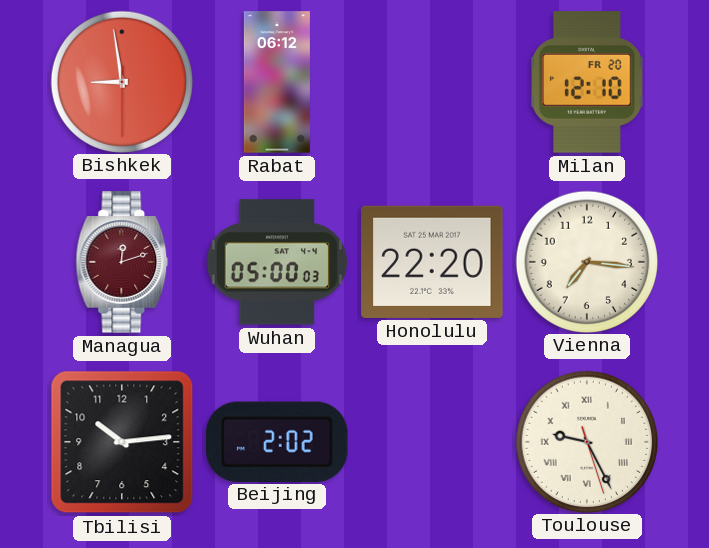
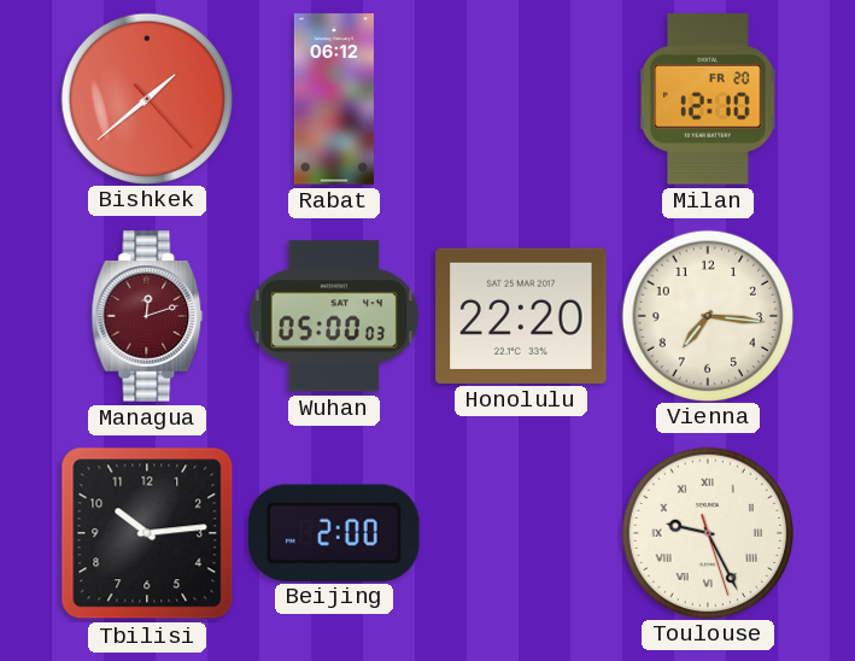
Bishkek: 8:58 -> 1:38 (146, 98)
Beijing: 2:02 -> 2:00 (334, 532)
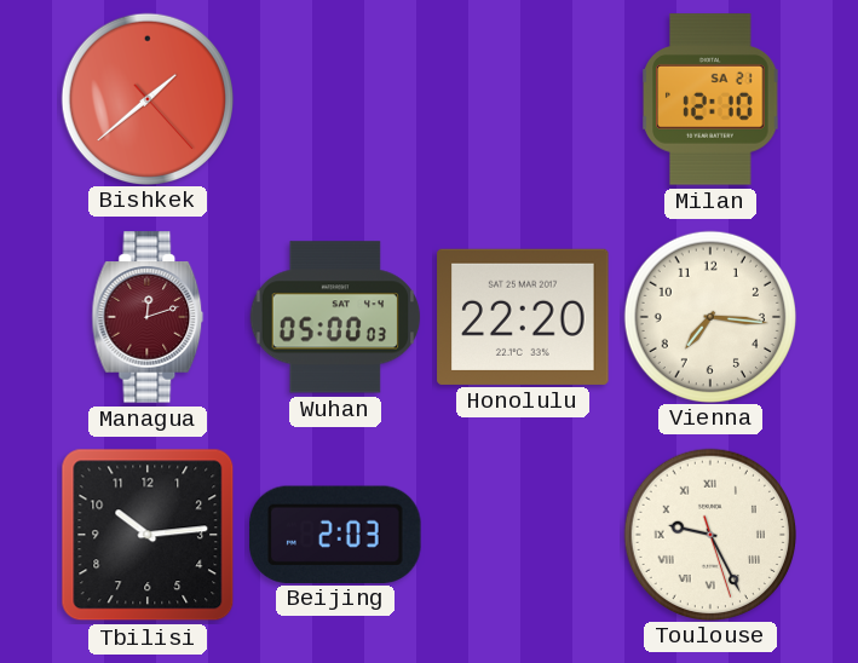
Rabat: 06:12 -> none (334, 99)
Milan date: FR 20 -> SA 21 (710, 99)
Beijing: 2:00 -> 2:03 (335, 534)
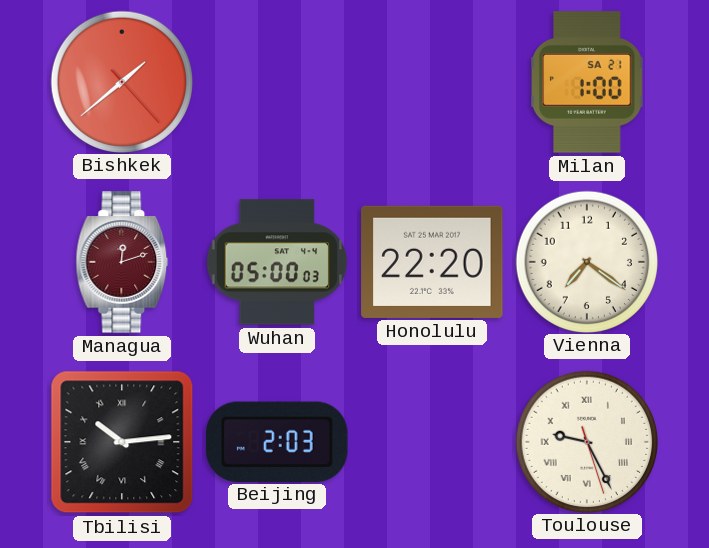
Milan: 12:10 -> 1:00 (587, 82)
Vienna: 7:16 -> 7:21 (586, 261)
Tbilisi numerals: Arabic -> Roman (122, 442)
